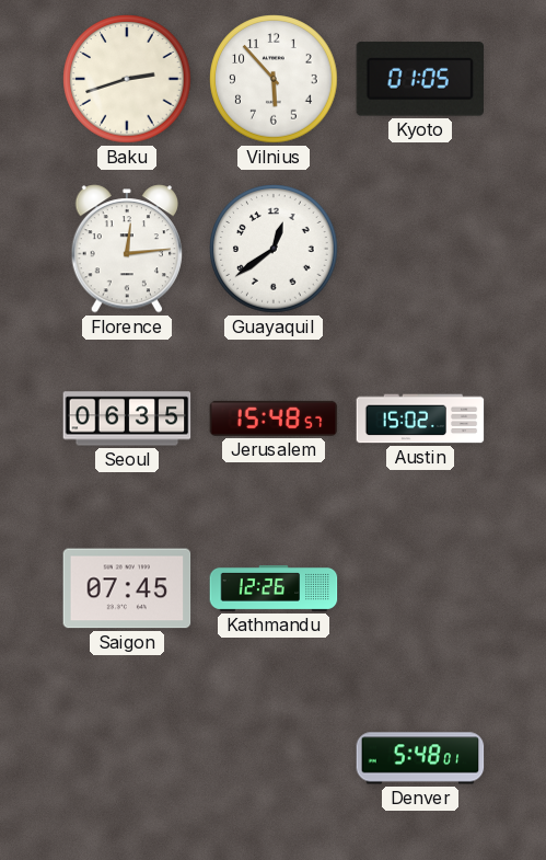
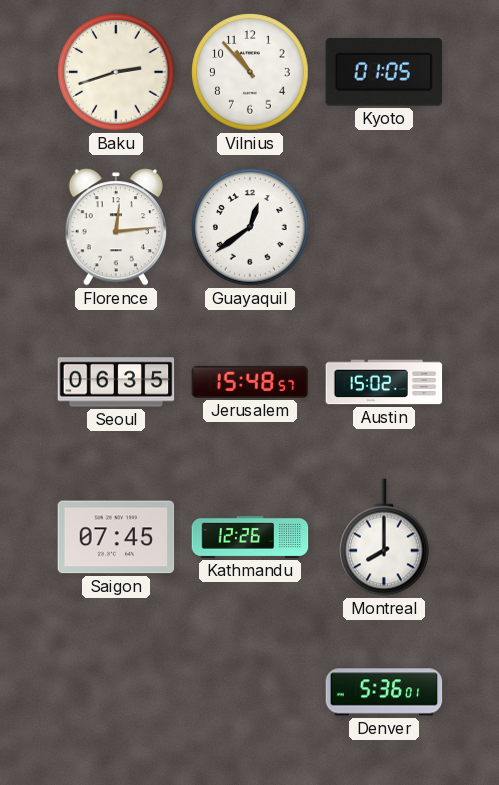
Vilnius: 5:53 -> 10:53 (250, 72)
Montreal: none -> 8:00 (385, 537)
Denver: 5:48 -> 5:36 (384, 692)
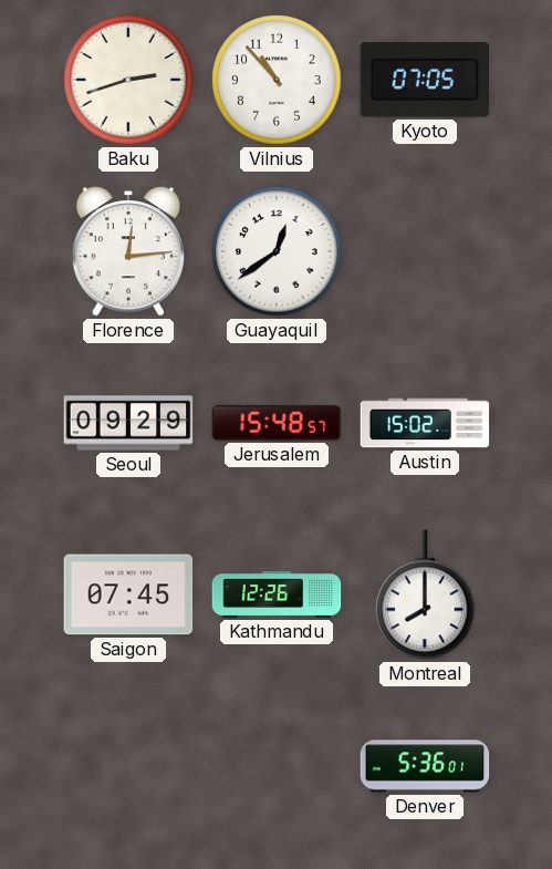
Kyoto: 01:05 -> 07:05 (424, 80)
Seoul: 06:35 -> 09:29 (128, 423)
